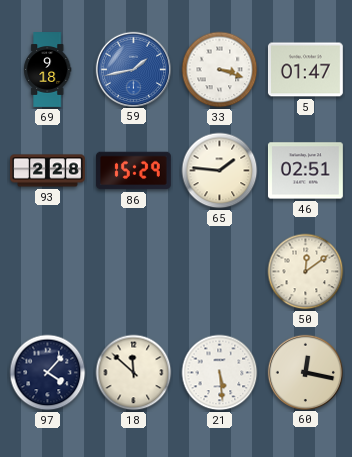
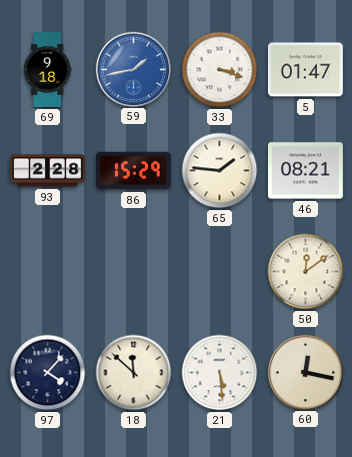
46: 02:51 -> 08:21 (305, 171)
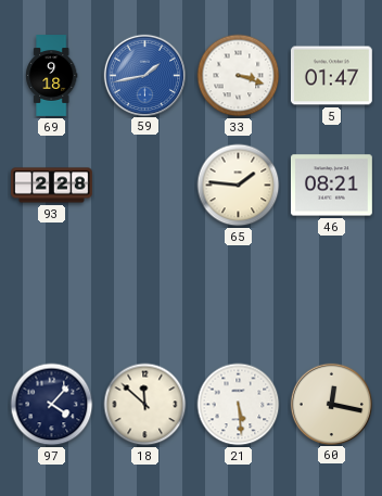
86: 15:29 -> none (134, 171)
50: 12:09 -> none (306, 272)
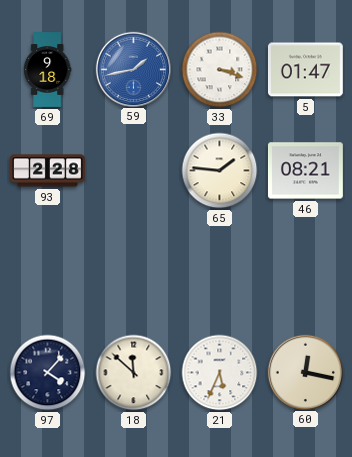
21: 5:29 -> 5:34 (220, 373)
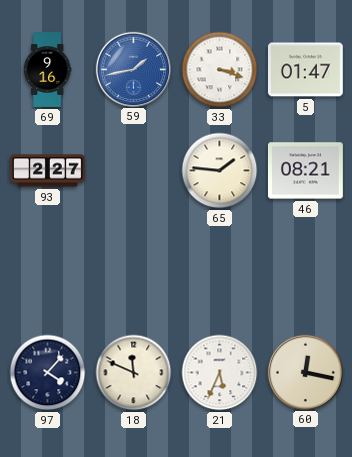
69: 9:18 -> 9:16 (48, 70)
93: 2:28 -> 2:27 (48, 171)
18: 11:52 -> 11:49 (134, 373)
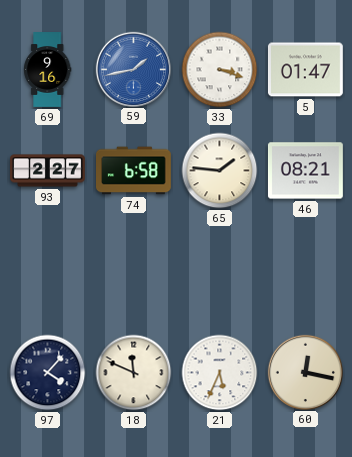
74: none -> 6:58 (134, 171)
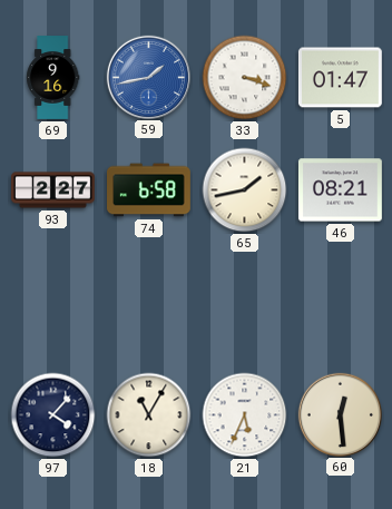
65: 1:46 -> 1:43 (245, 190)
18: 11:49 -> 11:05 (149, 415)
60: 12:17 -> 12:29 (340, 414)
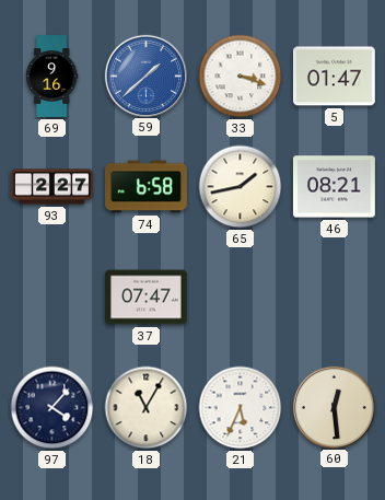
59: 1:43 -> 1:38 (145, 75)
37: none -> 07:47 (147, 298)
